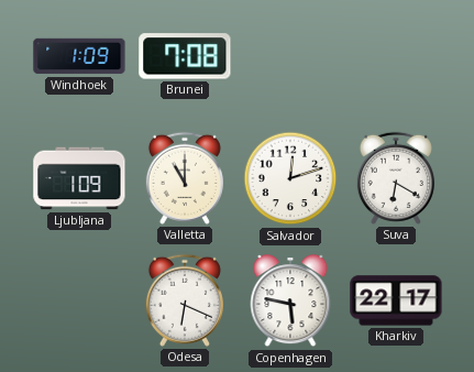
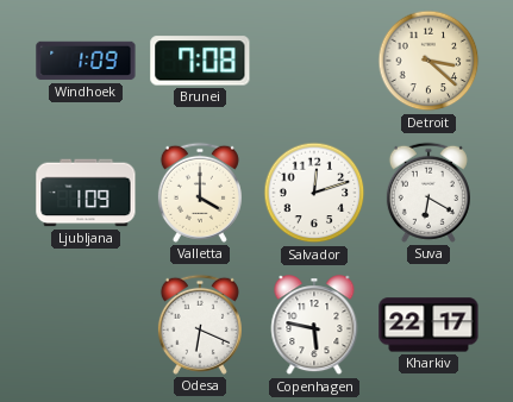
Detroit: none -> 3:22 (428, 61)
Valletta: 11:00 -> 4:00 (200, 193)
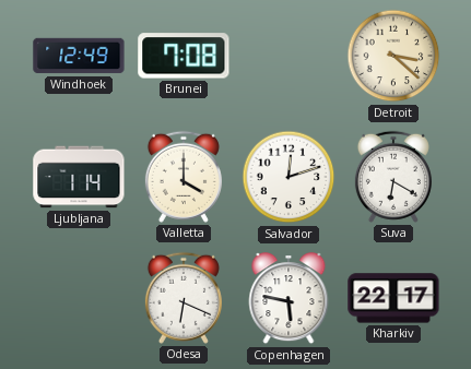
Windhoek: 1:09 -> 12:49 (79, 56)
Ljubljana: 1:09 -> 1:14 (79, 177)
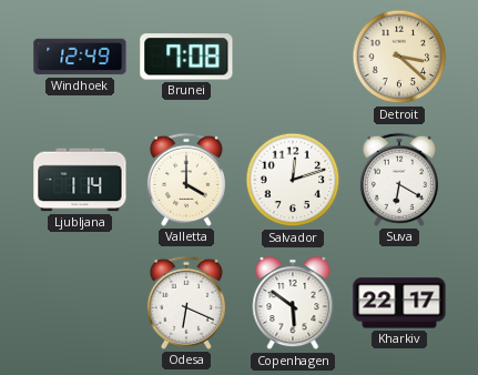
Copenhagen: 5:47 -> 5:51 (293, 304)
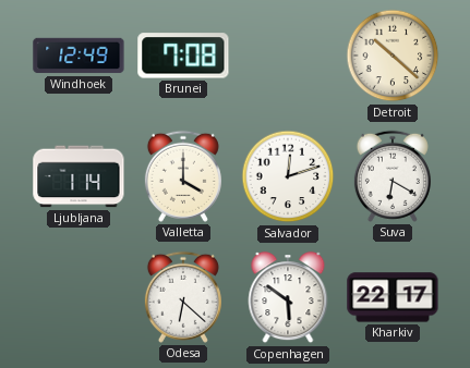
Detroit: 3:22 -> 10:22 (393, 56)
Odesa: 6:19 -> 6:22 (183, 297)
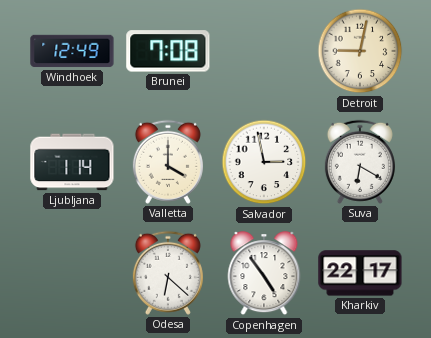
Detroit: 10:22 -> 9:02 (360, 51)
Salvador: 12:12 -> 2:58 (264, 162)
Copenhagen: 5:51 -> 4:54 (264, 274)
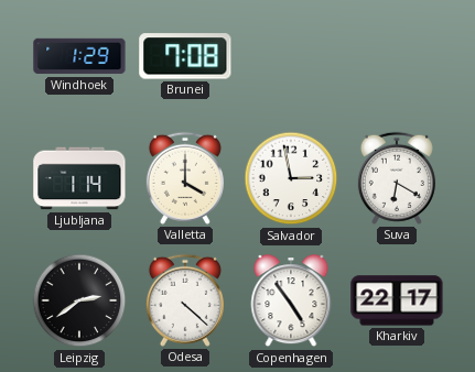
Windhoek: 12:49 -> 1:29 (79, 56)
Detroit: 9:02 -> none (360, 51)
Leipzig: none -> 2:39 (79, 300)
Odesa: 6:22 -> 4:22 (185, 300)
